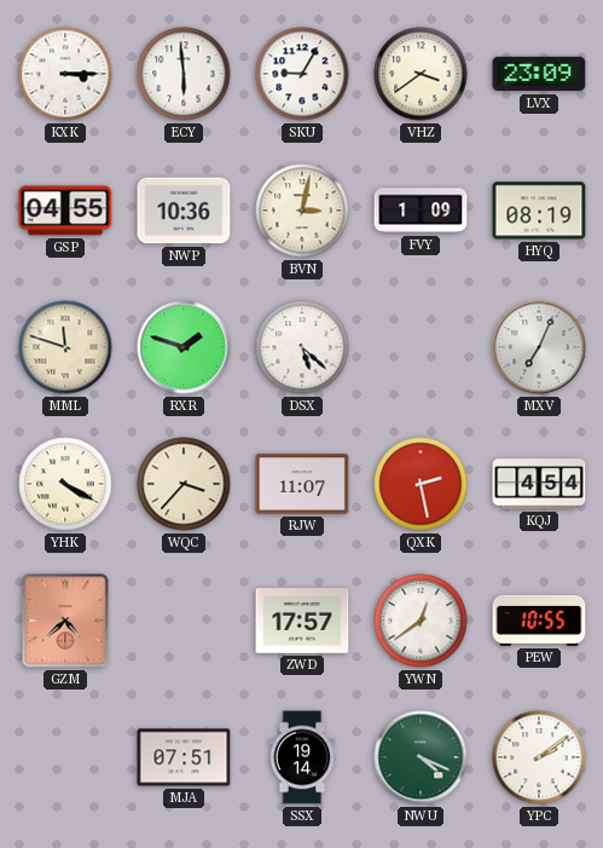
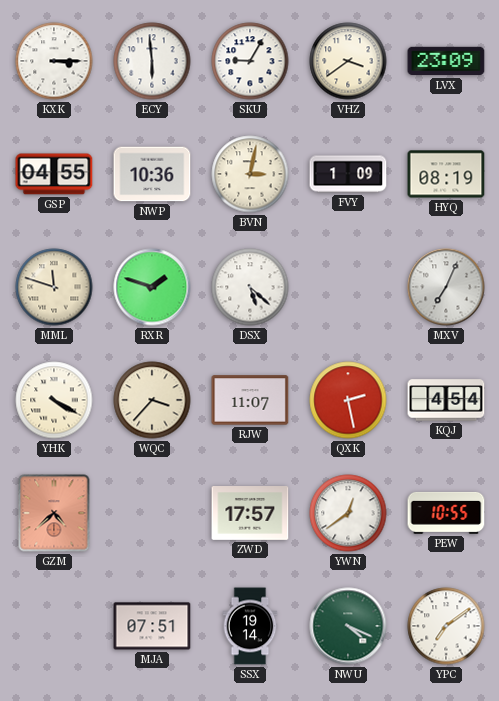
YPC: 2:09 -> 7:09 (446, 626)
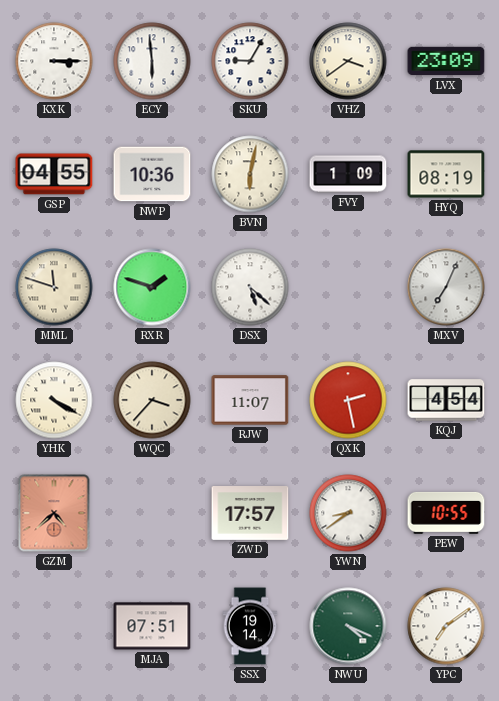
BVN: 3:02 -> 6:02 (250, 174)
YWN: 12:39 -> 8:39 (348, 513)
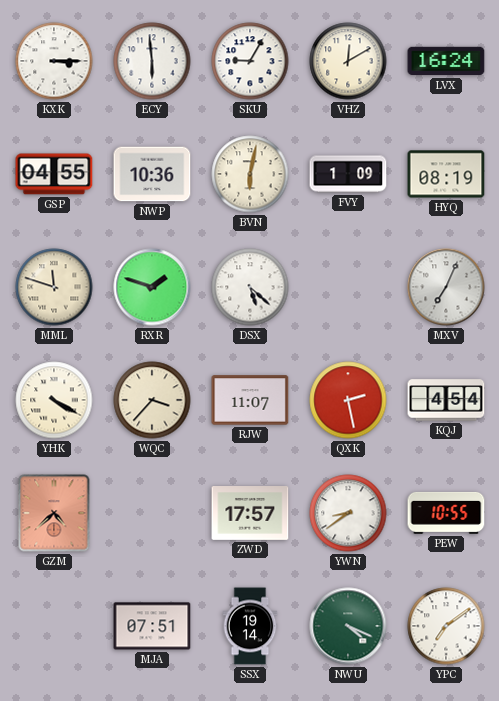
VHZ: 3:39 -> 12:10 (348, 61)
LVX: 23:09 -> 16:24 (446, 61)
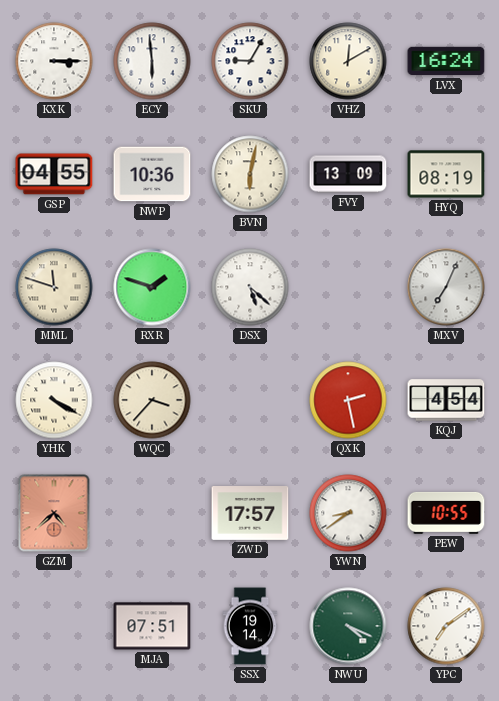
FVY: 1:09 -> 13:09 (348, 174)
RJW: 11:07 -> none (250, 400)
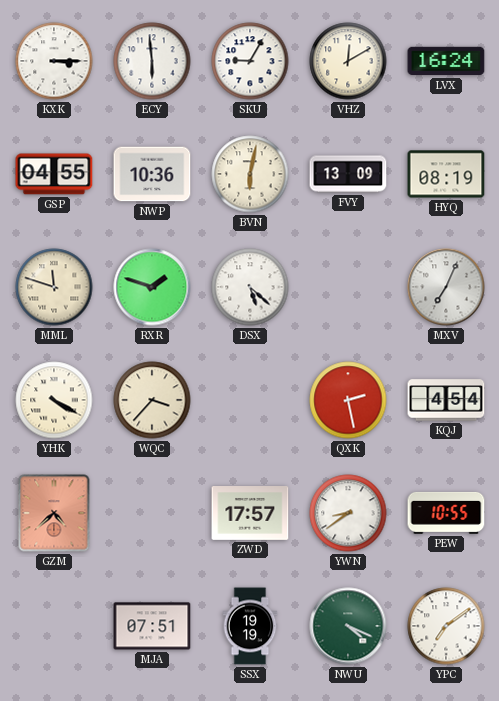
SSX: 19:14 -> 19:19 (250, 626)
